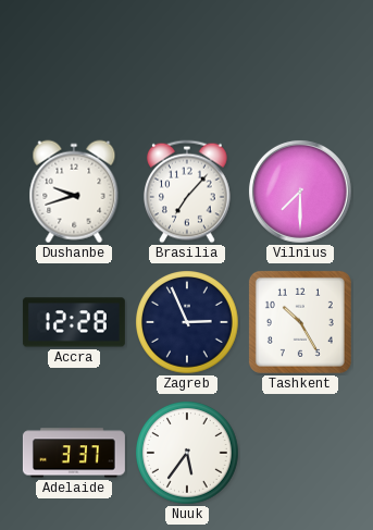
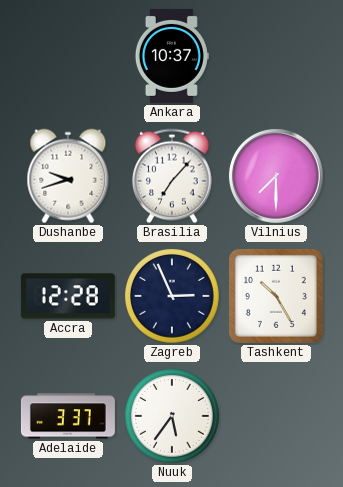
Ankara: none -> 10:37 (172, 56)
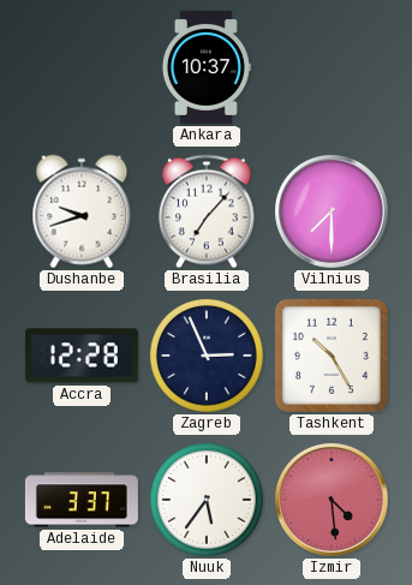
Izmir: none -> 4:29 (332, 500)
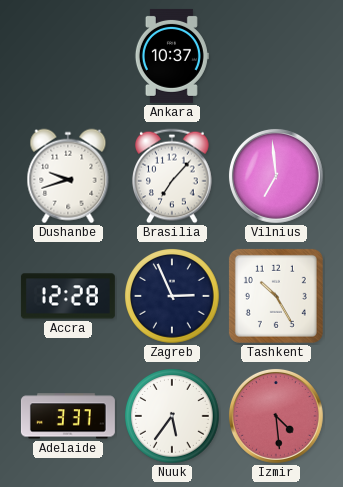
Vilnius: 7:30 -> 6:59 (276, 176)
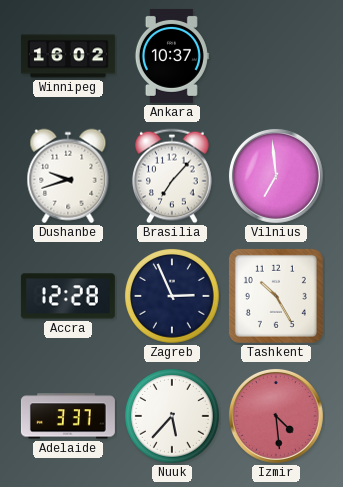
Winnipeg: none -> 16:02 (68, 56)
Nuuk: 5:36 -> 5:37 (172, 416)
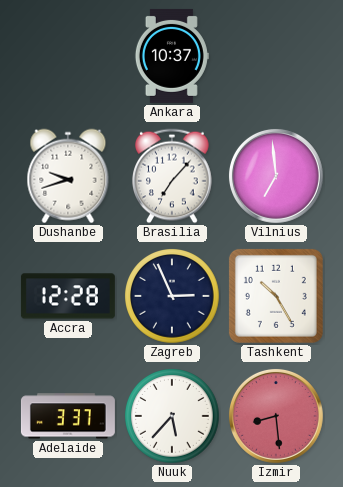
Winnipeg: 16:02 -> none (68, 56)
Izmir: 4:29 -> 8:29 (276, 416)
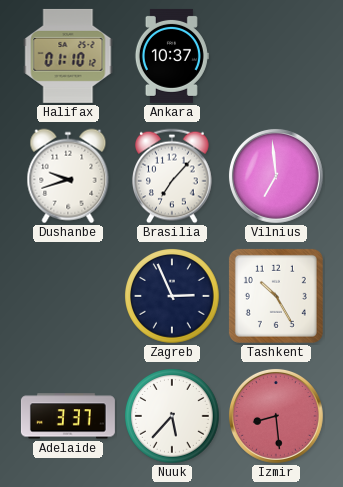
Halifax: none -> 01:10 (68, 56)
Accra: 12:28 -> none (68, 296)
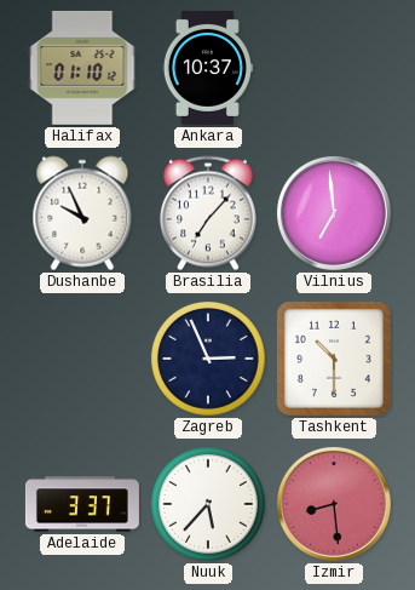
Dushanbe: 9:42 -> 9:56 (82, 213)
Tashkent: 10:25 -> 10:30 (334, 359)
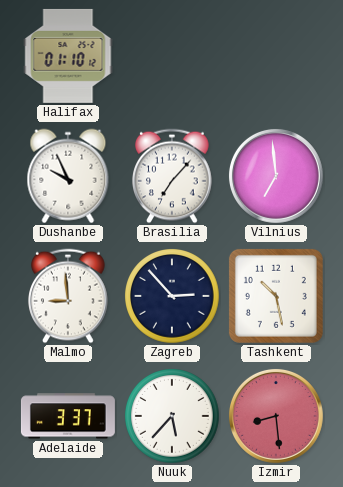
Ankara: 10:37 -> none (208, 68)
Malmo: none -> 8:59 (69, 296)
Zagreb: 2:56 -> 2:53 (172, 296)
Tashkent: 10:30 -> 10:28 (276, 296)
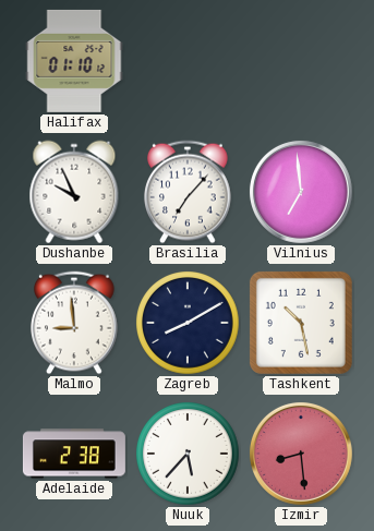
Zagreb: 2:53 -> 8:10 (188, 323)
Adelaide: 3:37 -> 2:38 (74, 454)
